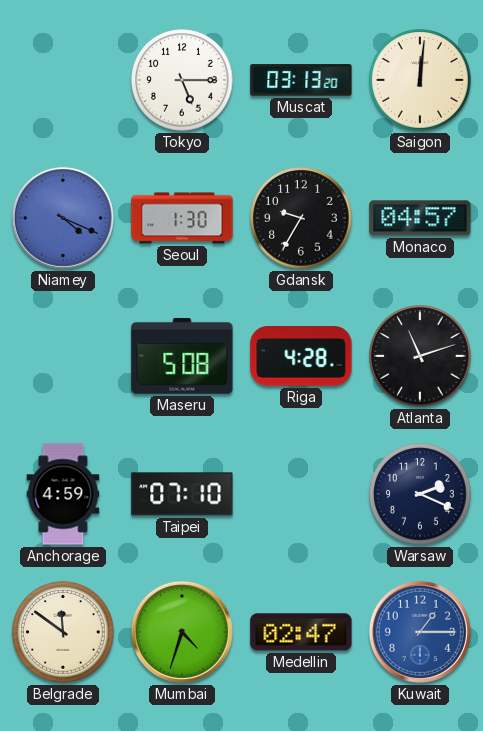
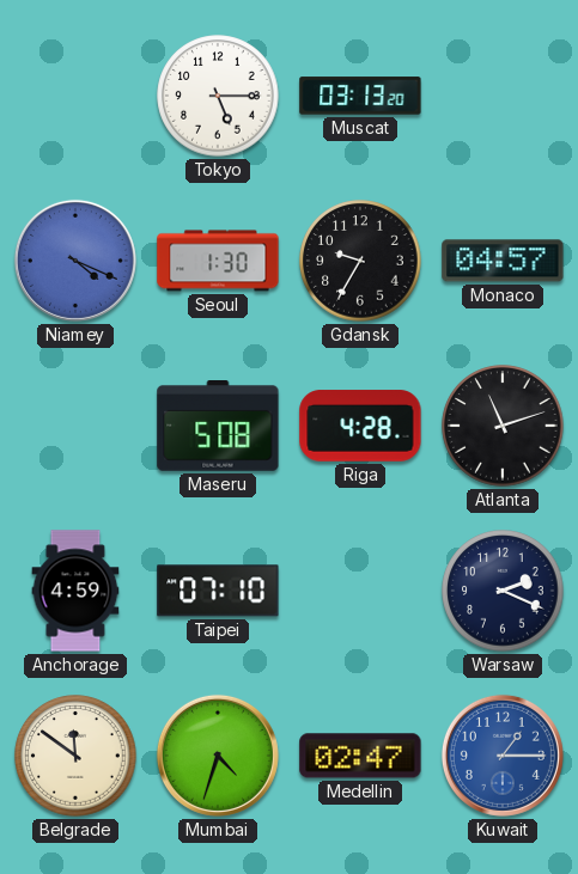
Saigon: 12:01 -> none (420, 80)
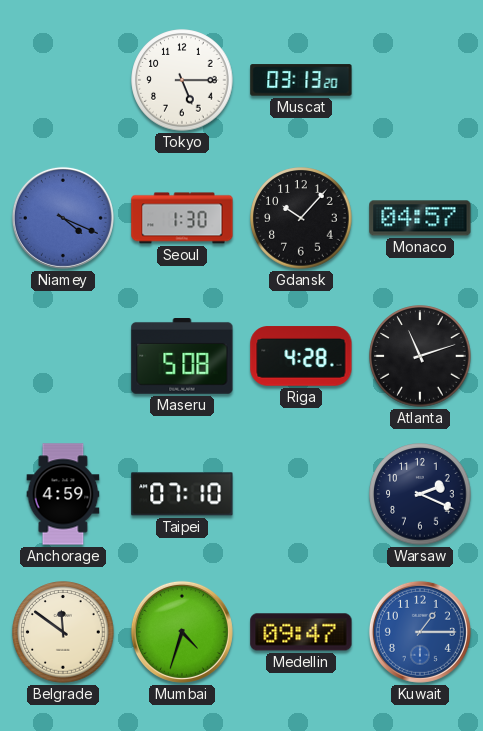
Gdansk: 9:35 -> 10:07 (301, 218)
Medellin: 02:47 -> 09:47 (301, 632)
